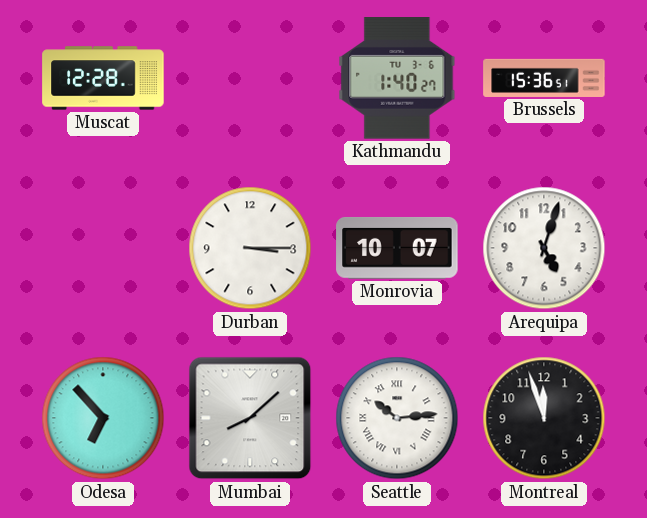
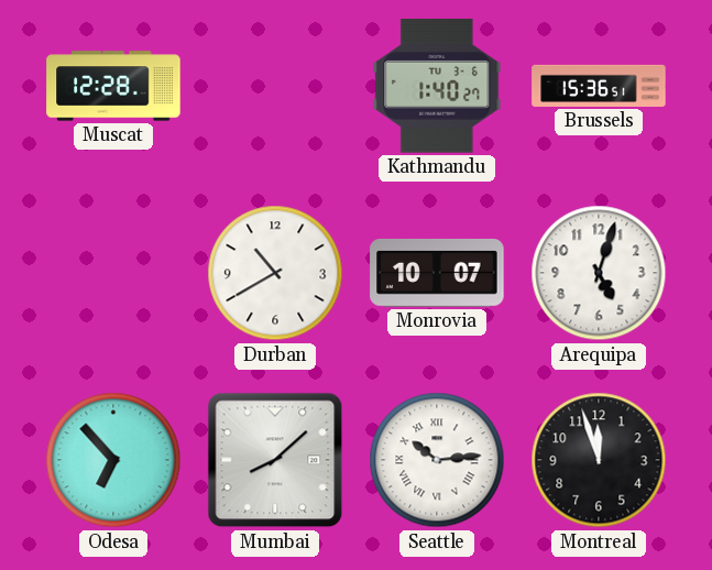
Durban: 3:15 -> 10:40 (275, 273)
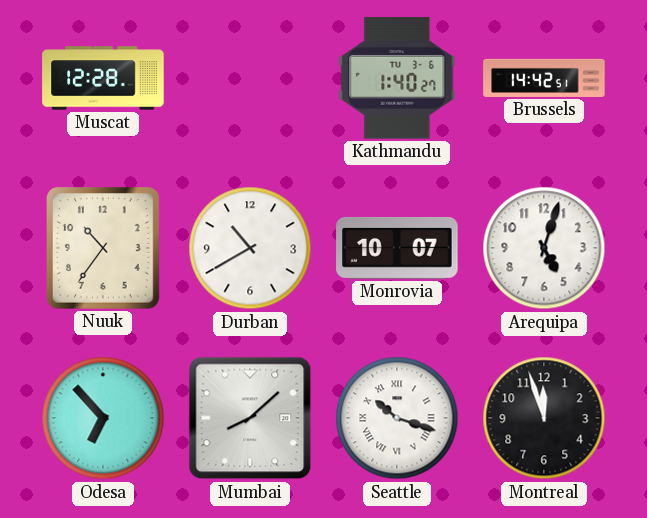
Brussels: 15:36 -> 14:42 (544, 78)
Nuuk: none -> 10:36 (104, 249)
Seattle: 10:14 -> 10:18 (397, 418)
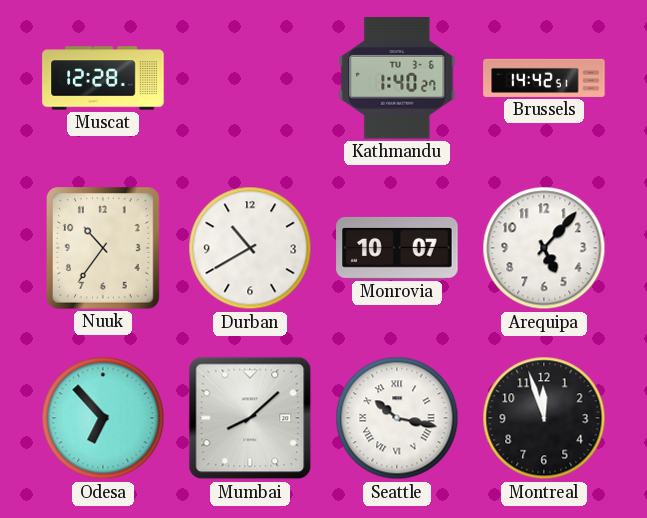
Arequipa: 5:03 -> 5:07 (544, 248)
Seattle: 10:18 -> 10:17 (397, 418)
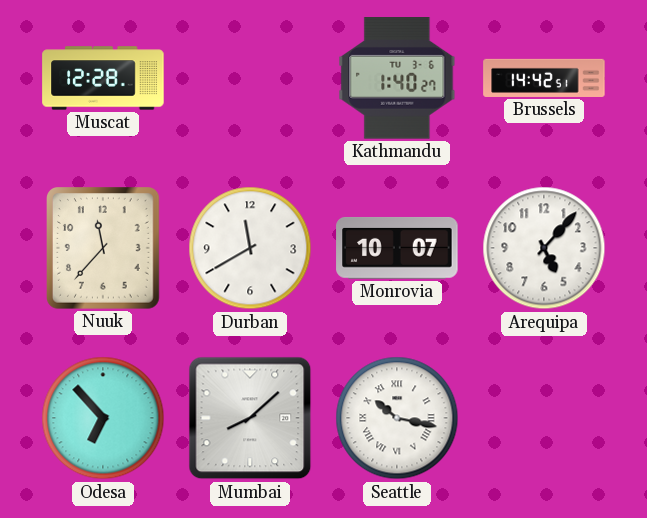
Nuuk: 10:36 -> 11:37 (104, 249)
Durban: 10:40 -> 11:40 (250, 248)
Montreal: 11:57 -> none (544, 418)
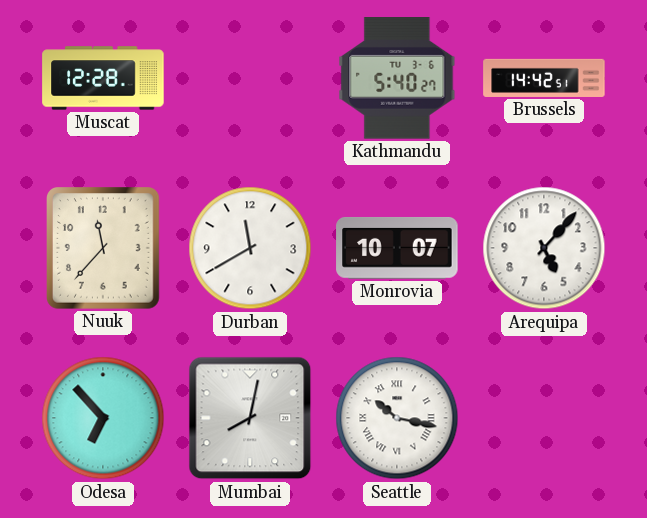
Kathmandu: 1:40 -> 5:40 (397, 78)
Mumbai: 8:08 -> 8:02 (250, 418)
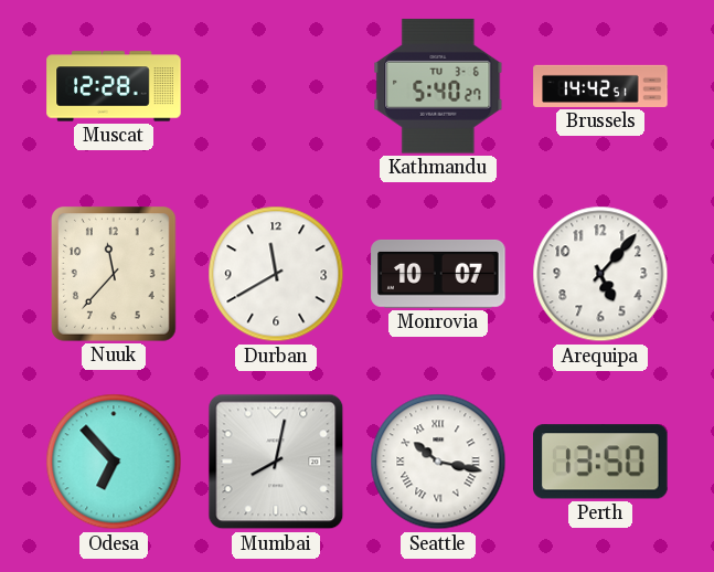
Perth: none -> 13:50 (601, 462)
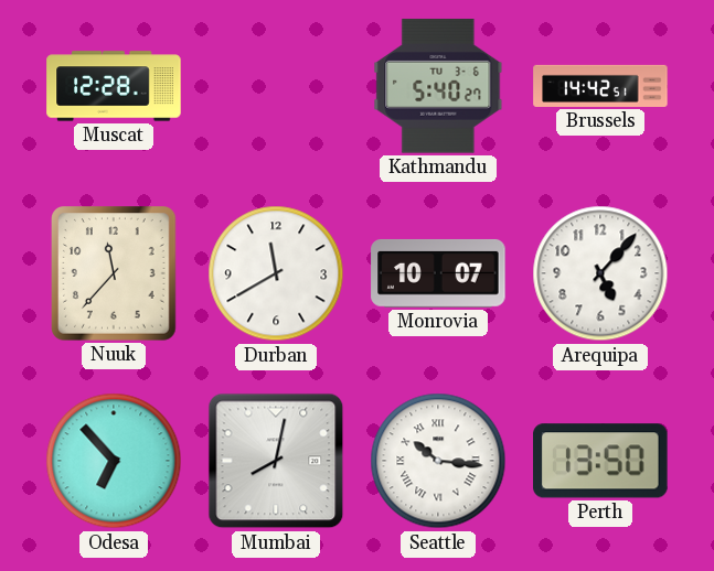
Seattle: 10:17 -> 10:16 (438, 461)
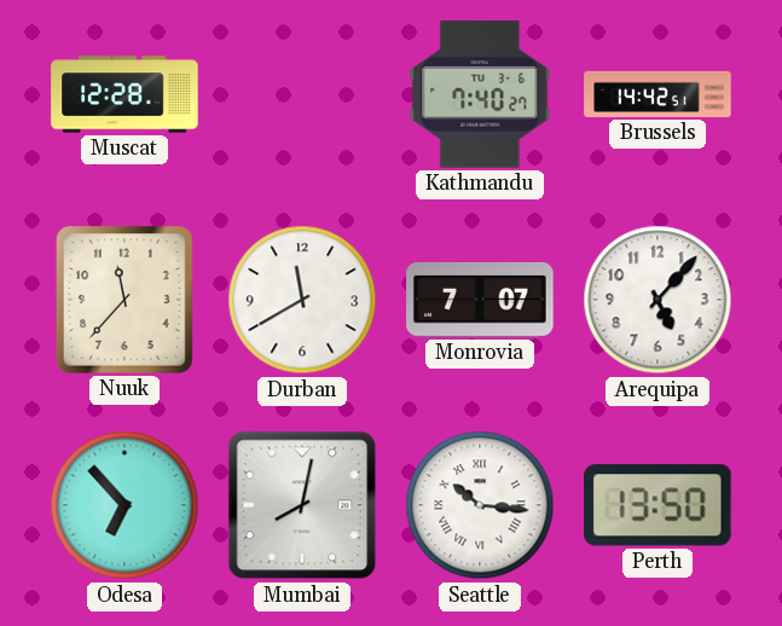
Kathmandu: 5:40 -> 7:40 (480, 94)
Monrovia: 10:07 -> 7:07 (480, 300)
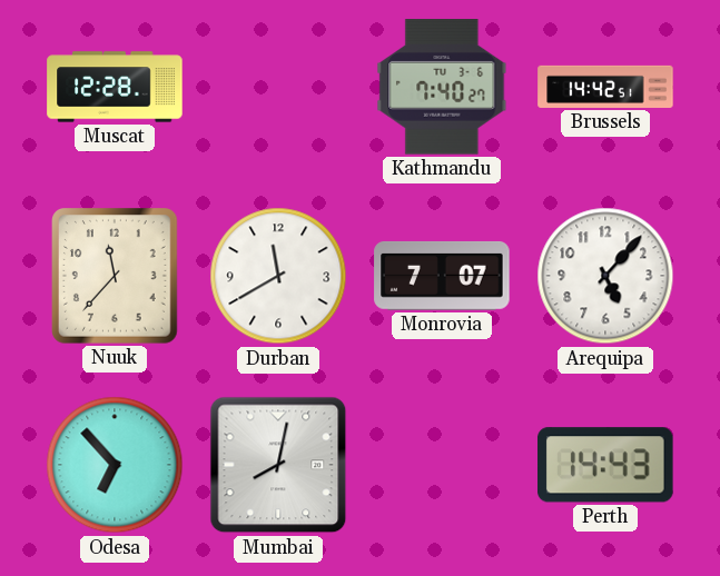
Seattle: 10:16 -> none (480, 505)
Perth: 13:50 -> 14:43 (606, 465)
